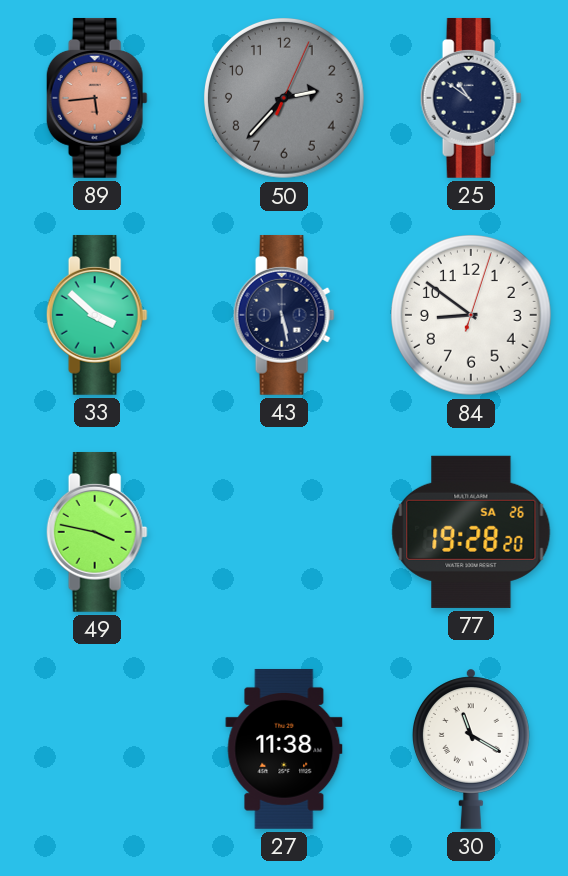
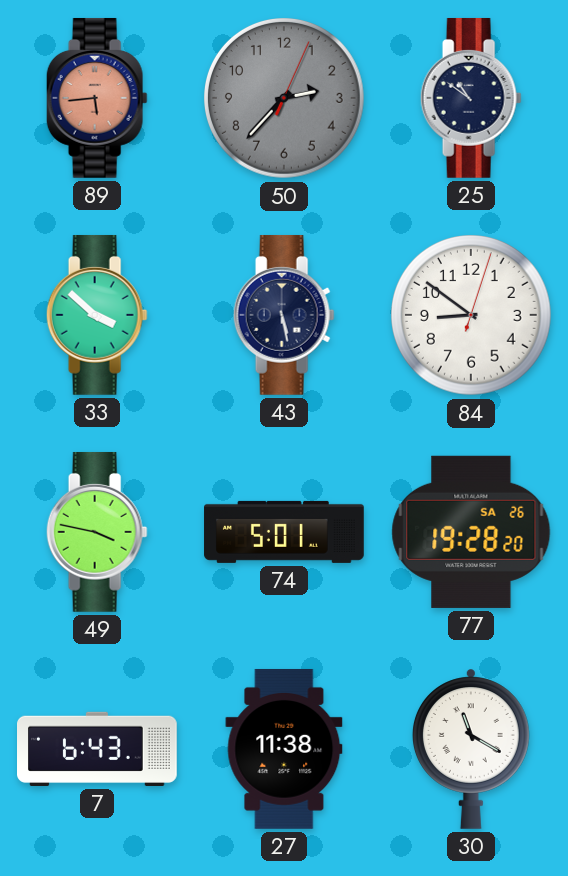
74: none -> 5:01 (284, 532)
7: none -> 6:43 (98, 749)
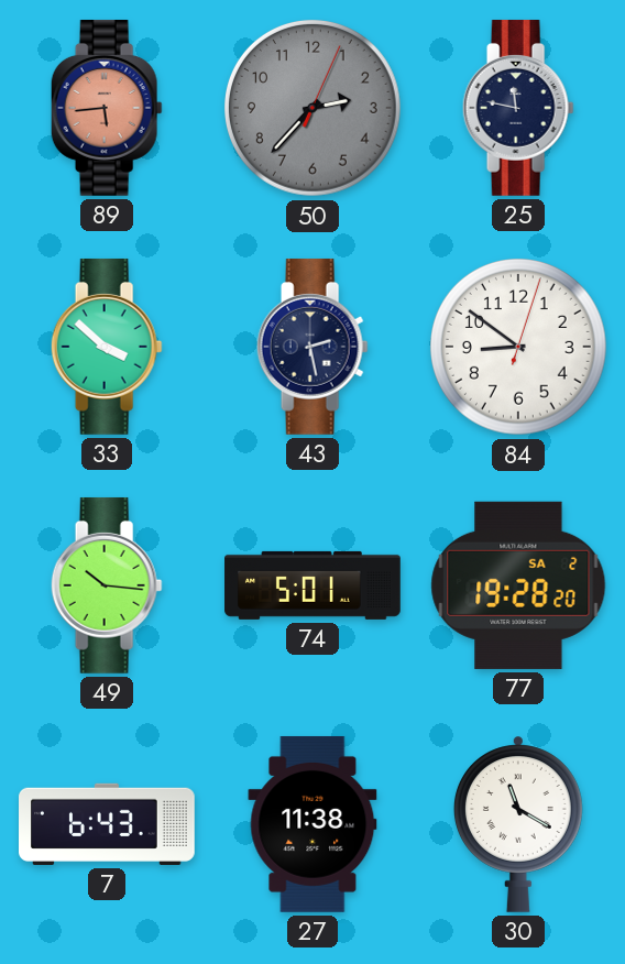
25: 10:51 -> 11:47 (518, 108)
43: 5:28 -> 2:28 (312, 347)
49: 3:47 -> 10:16 (107, 585)
77 date: SA 26 -> SA 2 (518, 585)
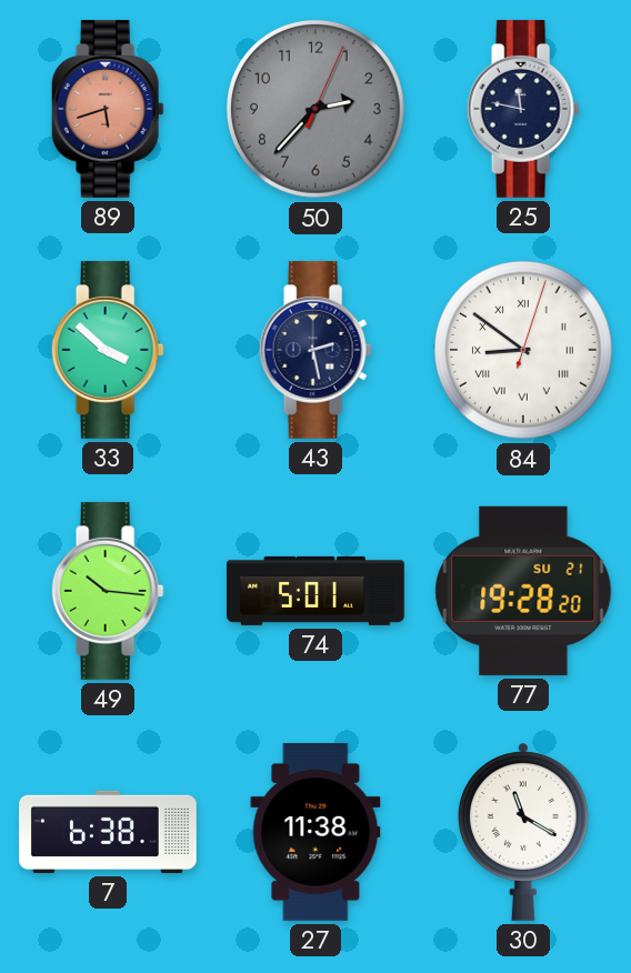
89: 5:44 -> 5:42 (108, 109)
84 numerals: Arabic -> Roman (524, 351)
77 date: SA 2 -> SU 21 (523, 591)
7: 6:43 -> 6:38 (109, 832)
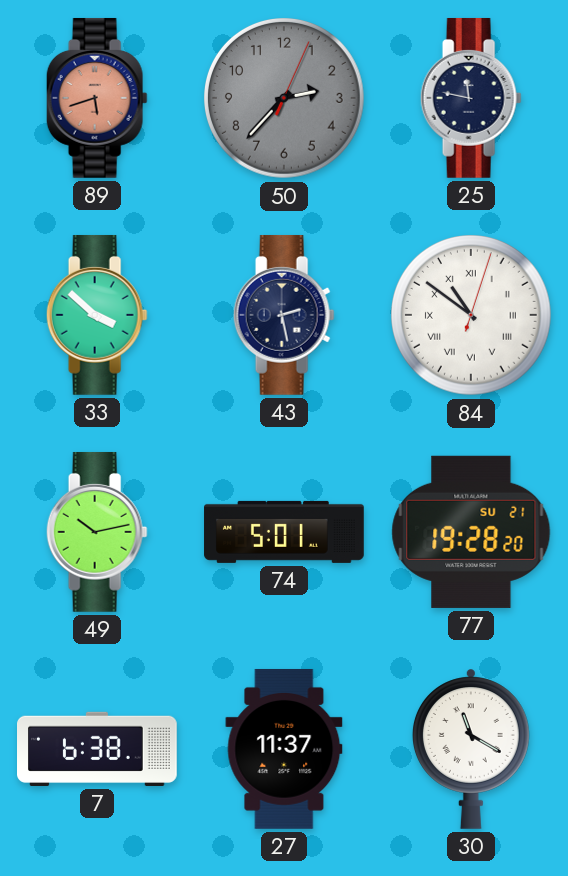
84: 8:51 -> 10:51 (472, 316)
49: 10:16 -> 10:13 (97, 532)
27: 11:38 -> 11:37 (284, 749)
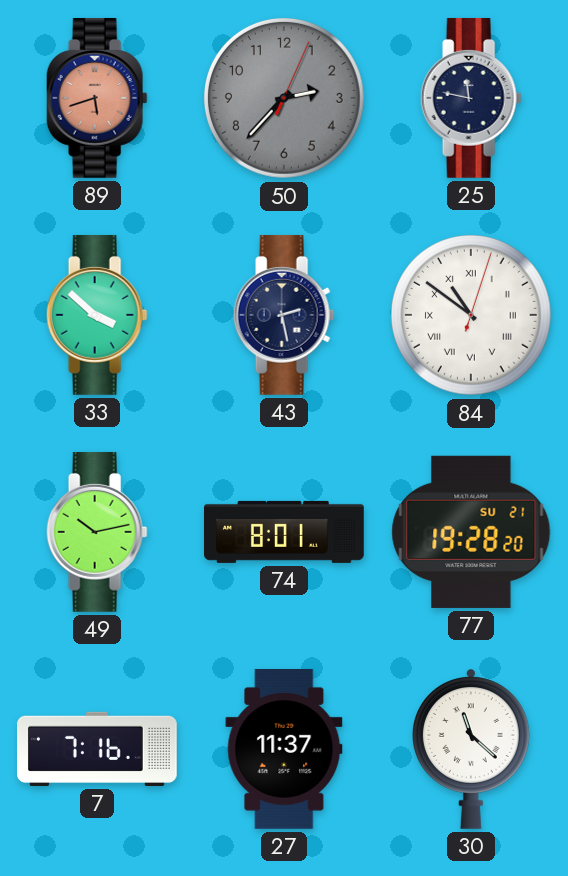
74: 5:01 -> 8:01 (284, 532)
7: 6:38 -> 7:16 (98, 749)
30: 11:20 -> 11:22 (471, 749)
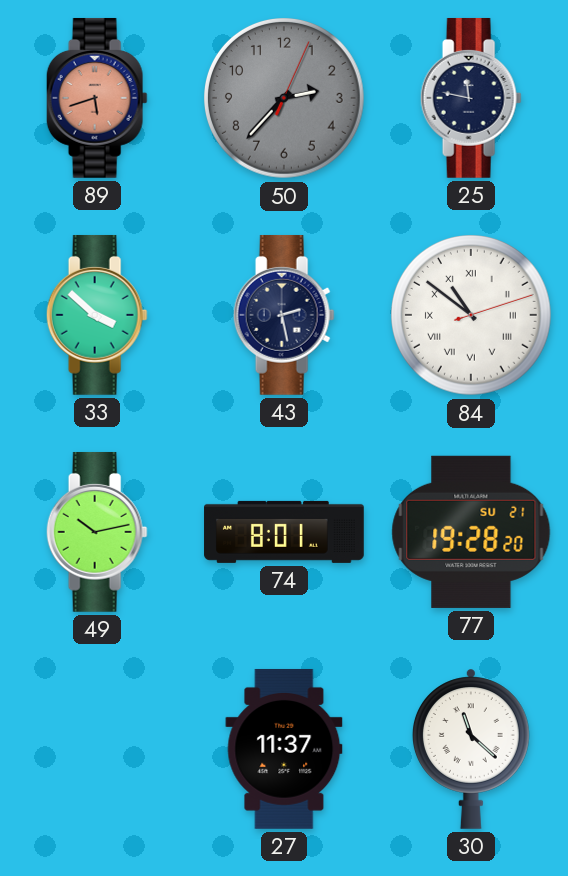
84: 10:51:03 -> 10:51:12 (472, 316)
7: 7:16 -> none (98, 749)
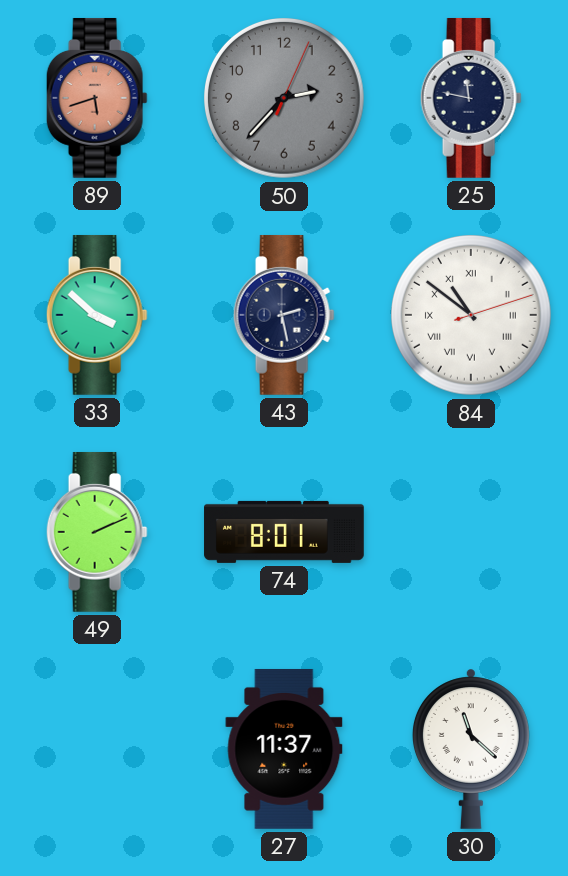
49: 10:13 -> 2:11 (97, 532)
77: 19:28 -> none (471, 532)
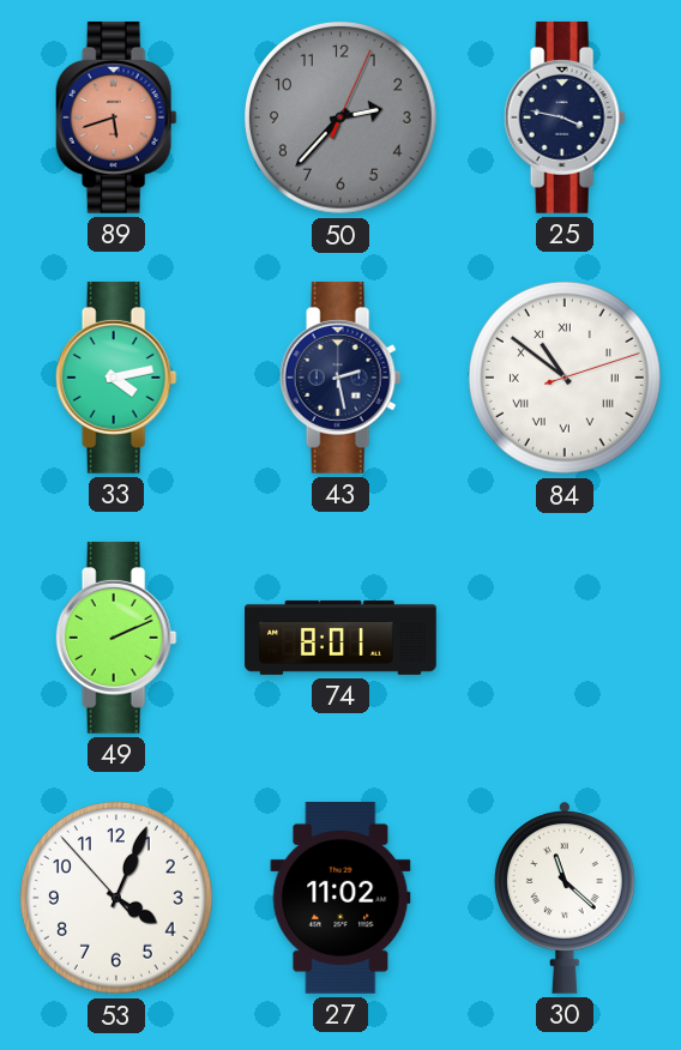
25: 11:47 -> 3:47 (565, 117)
33: 3:52 -> 4:13 (116, 378)
53: none -> 4:03 (117, 899)
27: 11:37 -> 11:02 (340, 898)
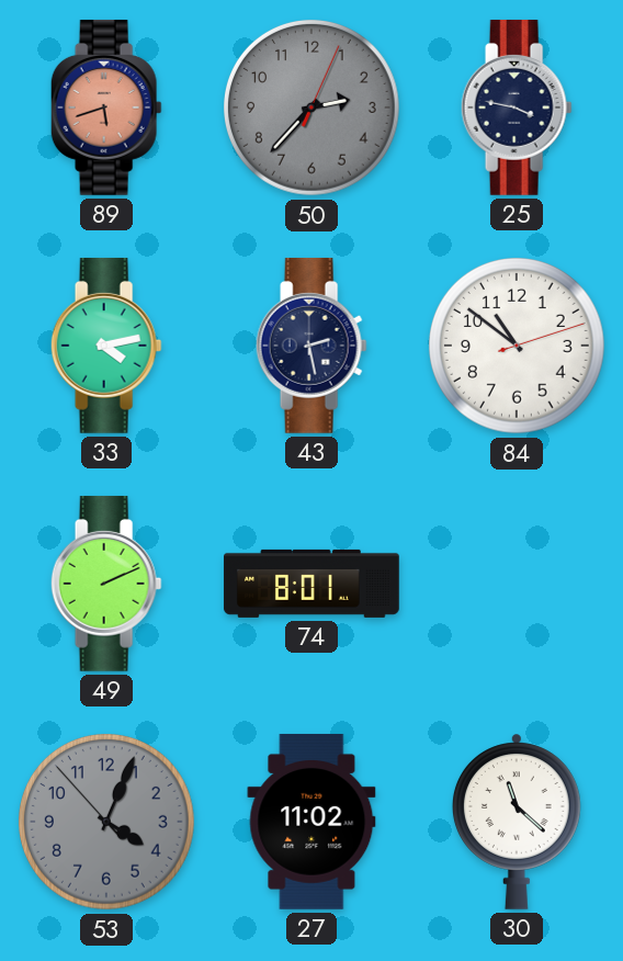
84 numerals: Roman -> Arabic (518, 347)
53 dial: white -> grey (107, 823)
